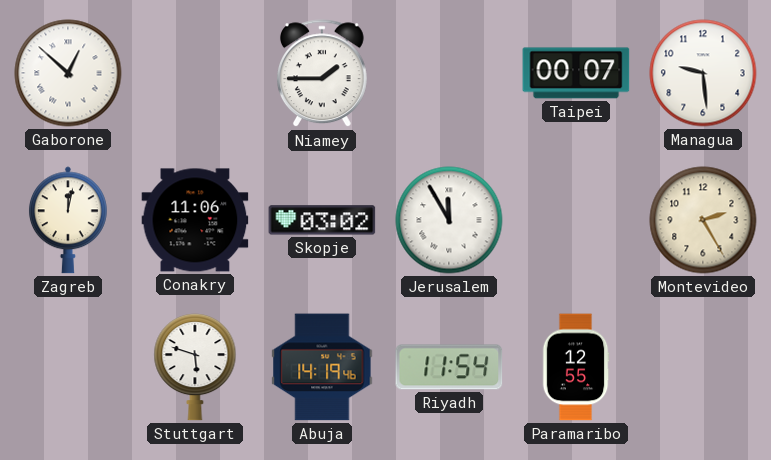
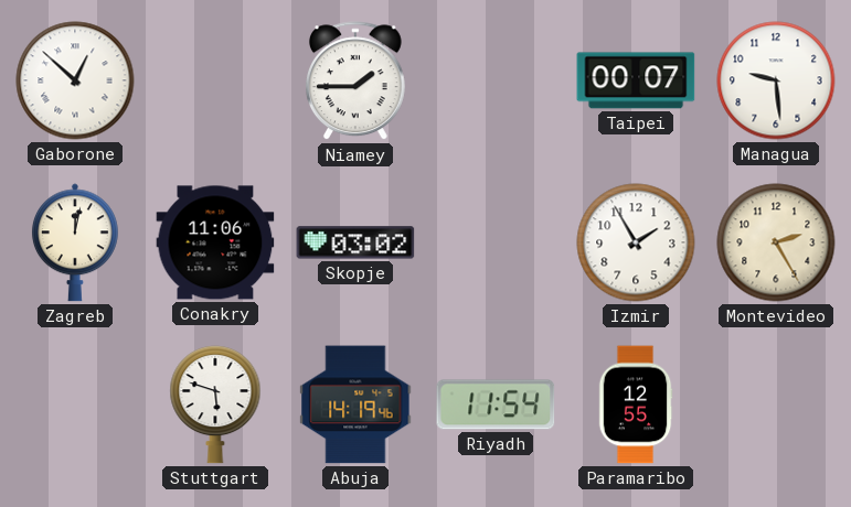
Jerusalem: 11:55 -> none (449, 220)
Izmir: none -> 1:55 (636, 242)
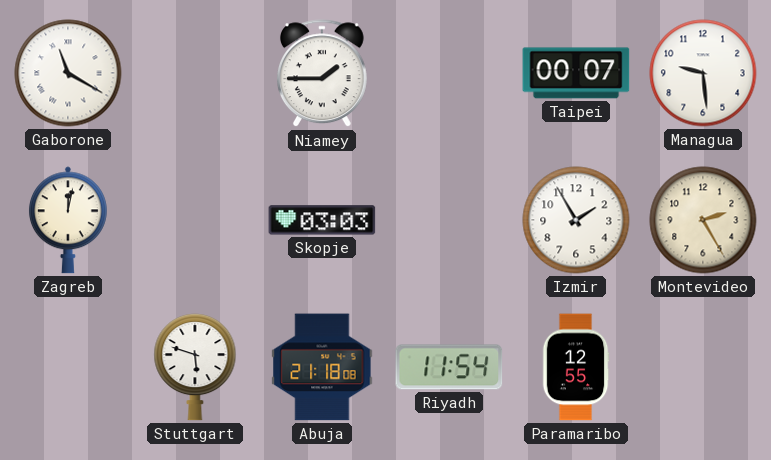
Gaborone: 12:52 -> 11:20 (68, 73)
Conakry: 11:06 -> none (215, 242)
Skopje: 03:02 -> 03:03 (322, 220)
Abuja: 14:19 -> 21:18 (322, 367)
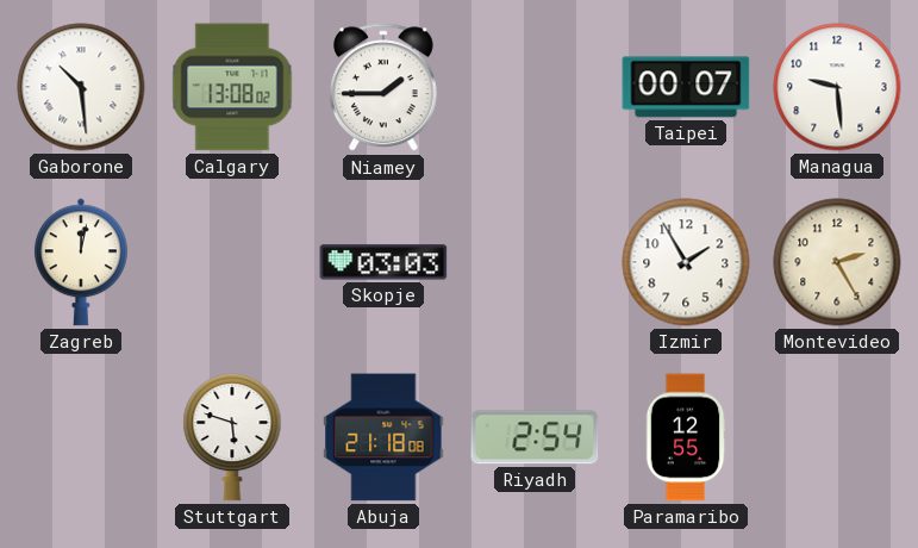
Gaborone: 11:20 -> 10:29 (81, 87)
Calgary: none -> 13:08 (232, 87)
Riyadh: 11:54 -> 2:54 (535, 437)
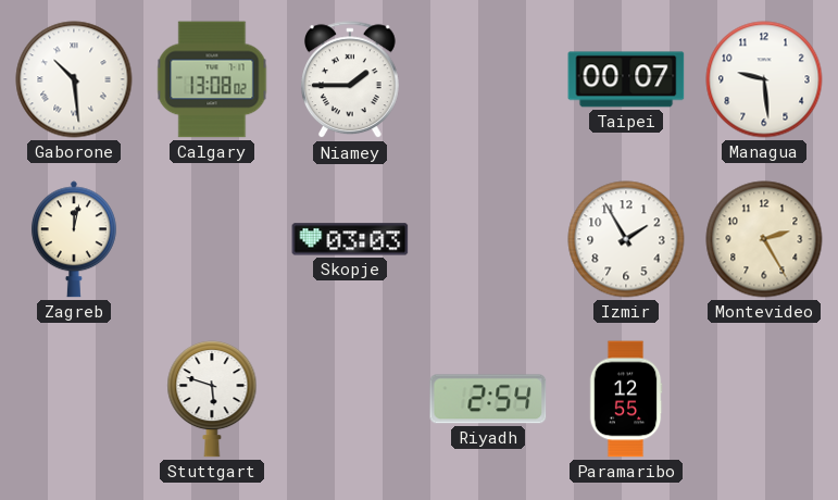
Abuja: 21:18 -> none (383, 437)
